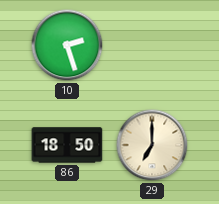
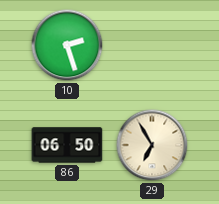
86: 18:50 -> 06:50 (67, 145)
29: 7:00 -> 6:55 (152, 145)
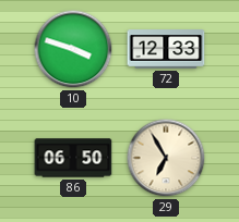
10: 2:27 -> 3:48 (73, 49)
72: none -> 12:33 (166, 49)
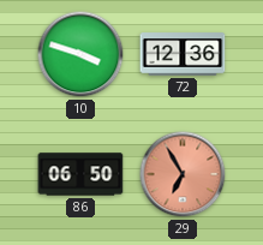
72: 12:33 -> 12:36 (183, 54)
29 dial: cream -> salmon (183, 174)
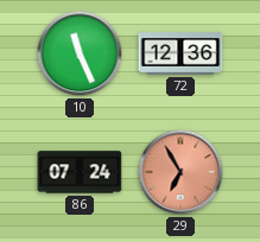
10: 3:48 -> 11:26 (80, 53)
86: 06:50 -> 07:24 (80, 172)
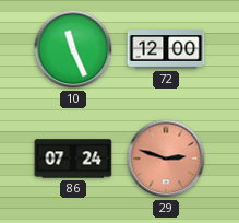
72: 12:36 -> 12:00 (166, 49)
29: 6:55 -> 2:48 (166, 159)
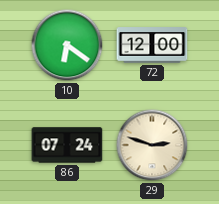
10: 11:26 -> 6:21 (67, 45)
29 dial: salmon -> cream (152, 145)
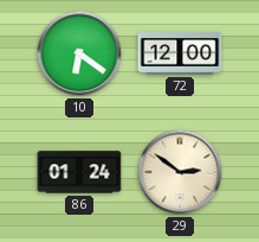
86: 07:24 -> 01:24 (79, 172)
29: 2:48 -> 2:51 (180, 172)
